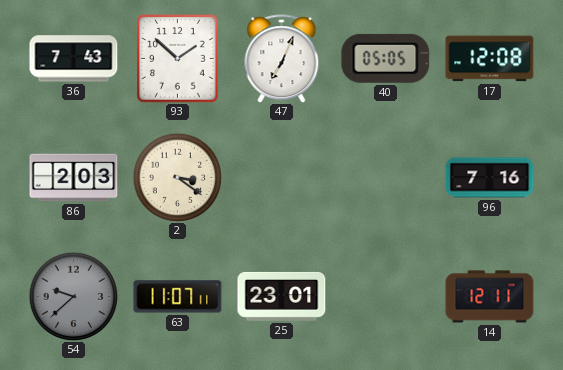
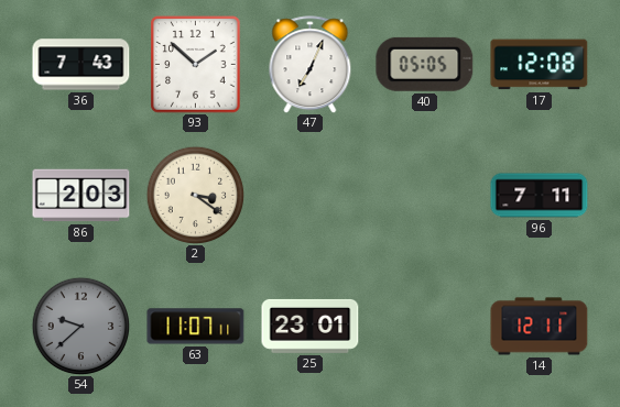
96: 7:16 -> 7:11 (540, 196)
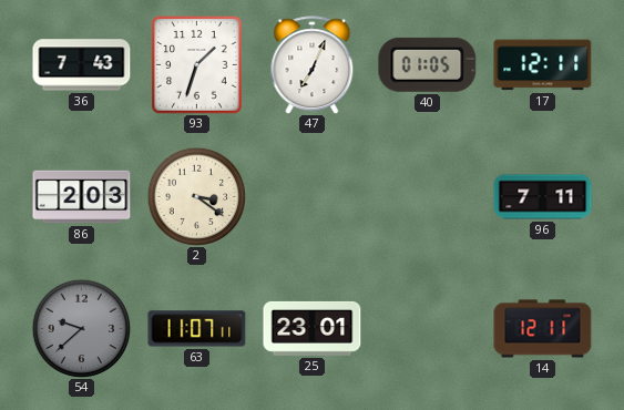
93: 1:52 -> 1:33 (197, 65)
40: 05:05 -> 01:05 (428, 64)
17: 12:08 -> 12:11 (543, 65)
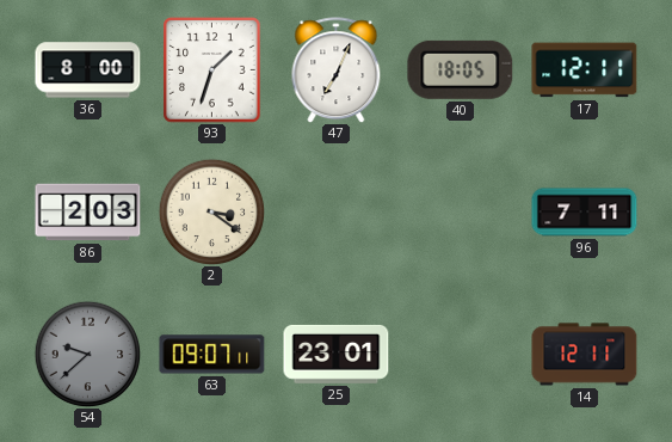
36: 7:43 -> 8:00 (88, 70)
40: 01:05 -> 18:05 (461, 69)
63: 11:07 -> 09:07 (212, 355)
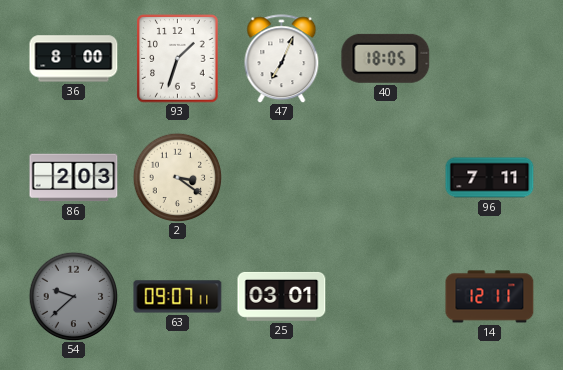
17: 12:11 -> none (585, 70)
25: 23:01 -> 03:01 (282, 296)
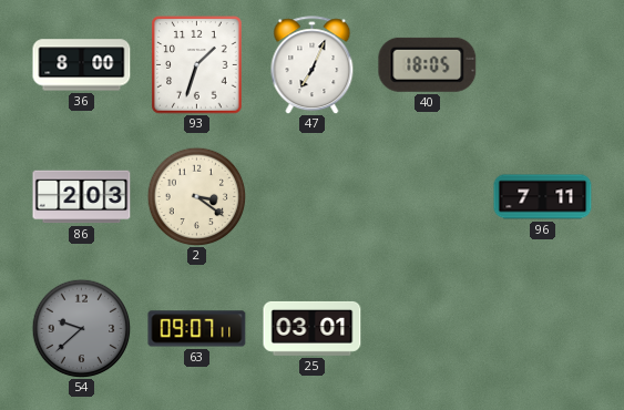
14: 12:11 -> none (490, 297)
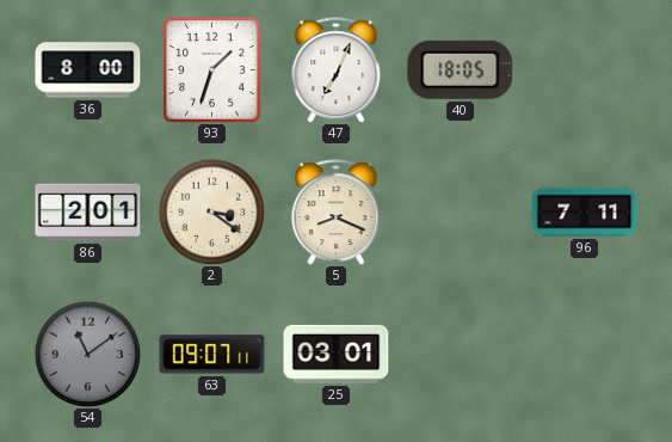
86: 2:03 -> 2:01 (88, 213)
5: none -> 8:19 (337, 213)
54: 9:38 -> 11:09 (87, 354)
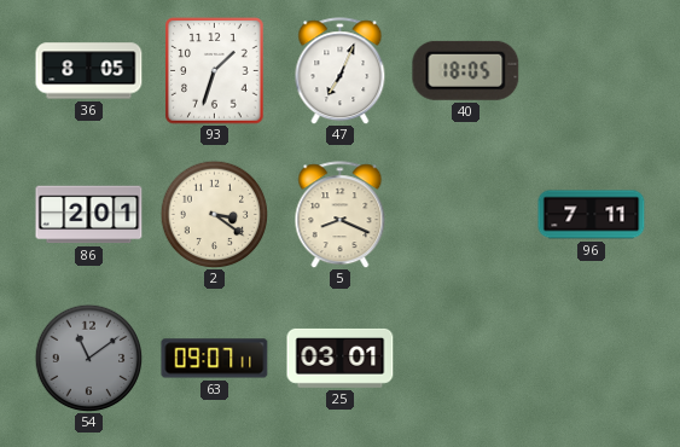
36: 8:00 -> 8:05 (89, 71)
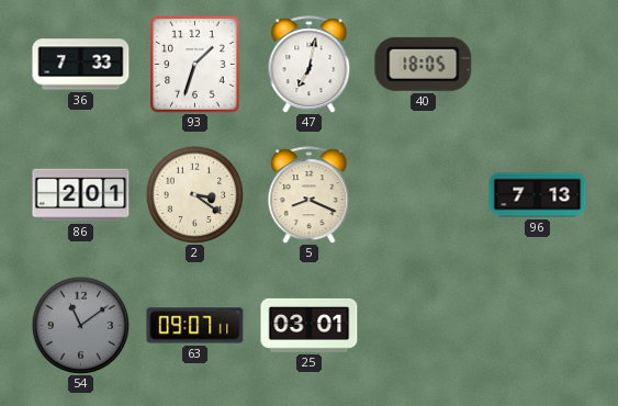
36: 8:05 -> 7:33 (81, 65)
47: 7:04 -> 7:02 (310, 65)
96: 7:11 -> 7:13 (538, 195)
